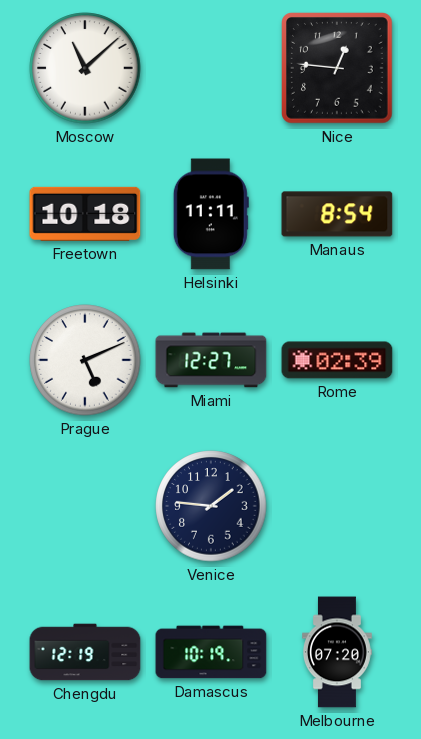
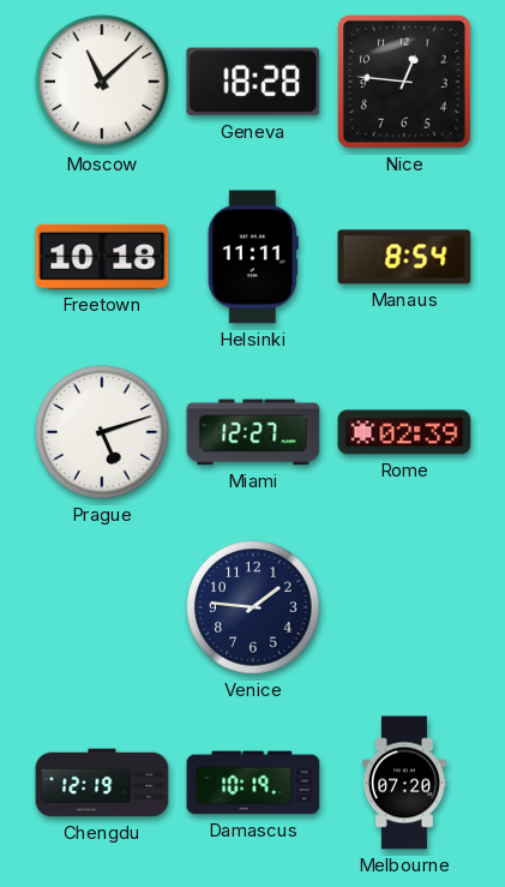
Geneva: none -> 18:28 (253, 82)
Prague: 5:11 -> 5:12 (102, 432)
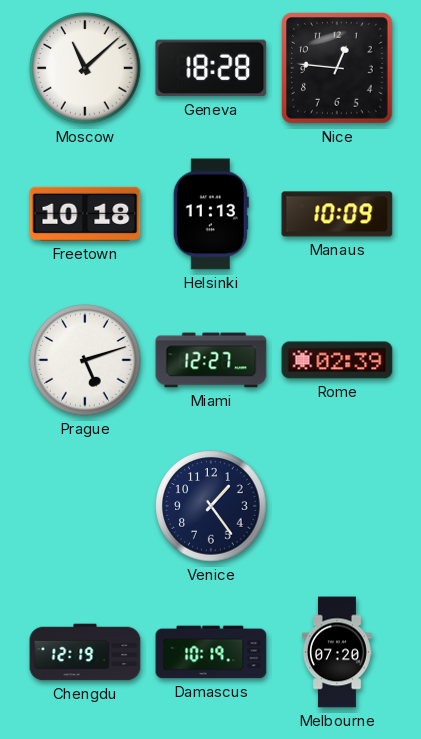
Helsinki: 11:11 -> 11:13 (211, 214)
Manaus: 8:54 -> 10:09 (337, 214)
Venice: 1:46 -> 1:24 (211, 506)
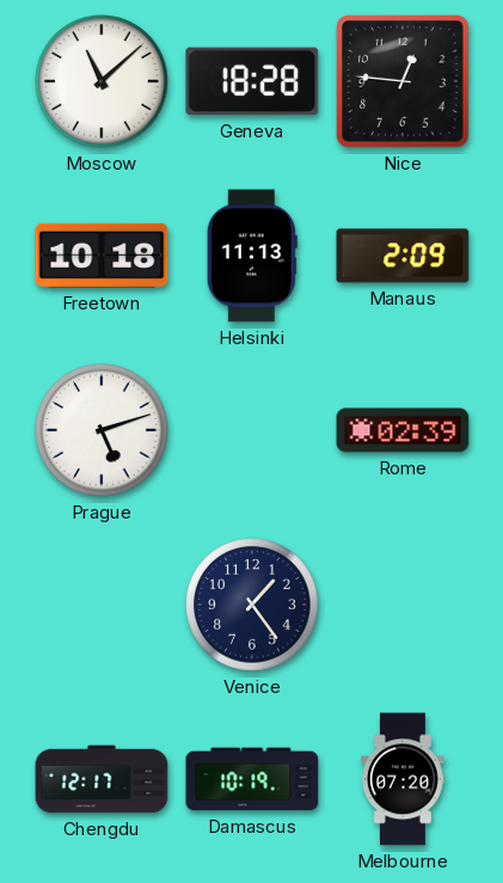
Manaus: 10:09 -> 2:09 (403, 256)
Miami: 12:27 -> none (211, 360)
Chengdu: 12:19 -> 12:17 (102, 779)
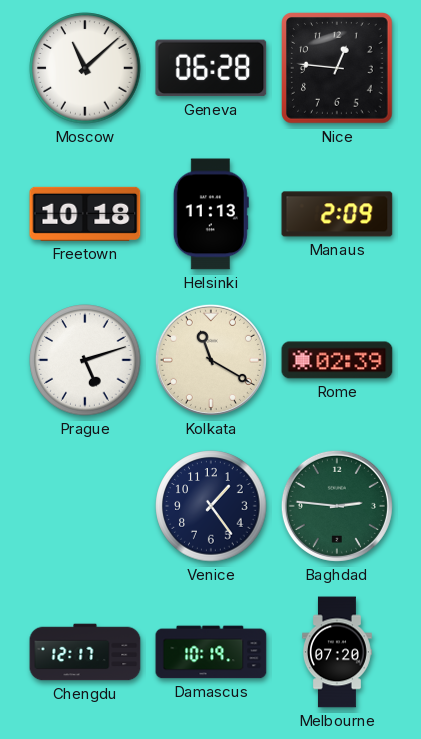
Geneva: 18:28 -> 06:28 (211, 68)
Kolkata: none -> 11:20 (211, 360)
Baghdad: none -> 2:46 (337, 506)
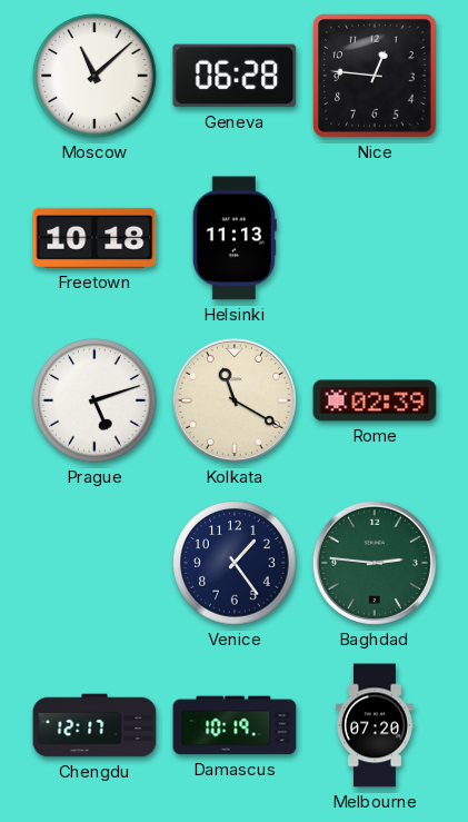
Manaus: 2:09 -> none (337, 214)
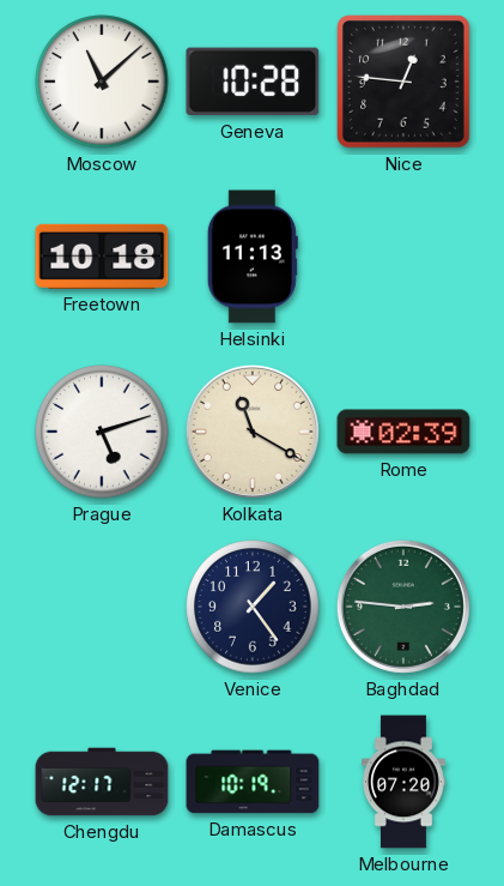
Geneva: 06:28 -> 10:28 (253, 82)
